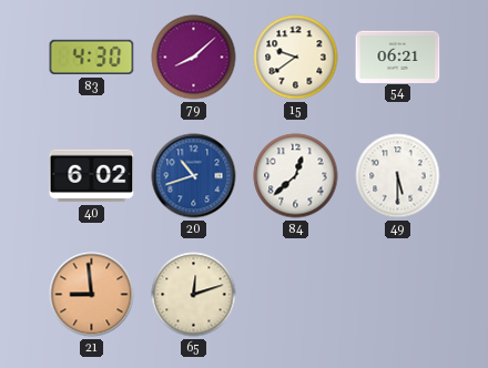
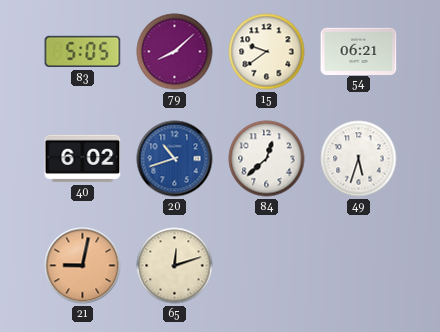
83: 4:30 -> 5:05 (83, 52)
49: 5:30 -> 5:33 (359, 159)
21: 8:59 -> 9:02 (83, 266)
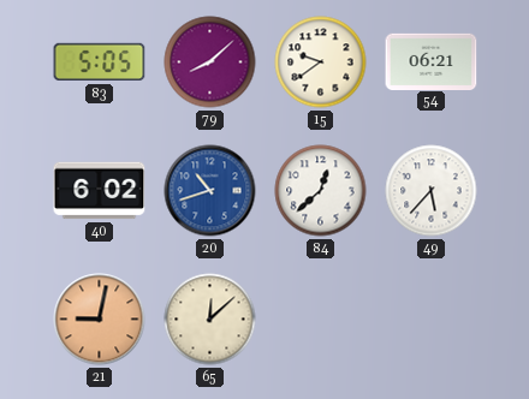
49: 5:33 -> 5:37 (432, 191)
65: 12:12 -> 12:08 (210, 320)
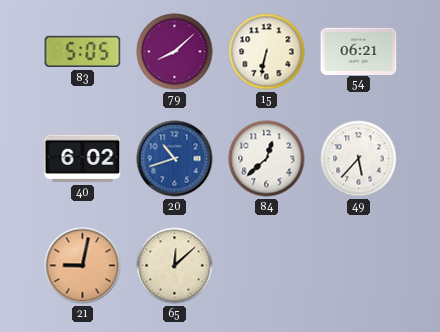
15: 9:39 -> 6:32 (267, 52)
